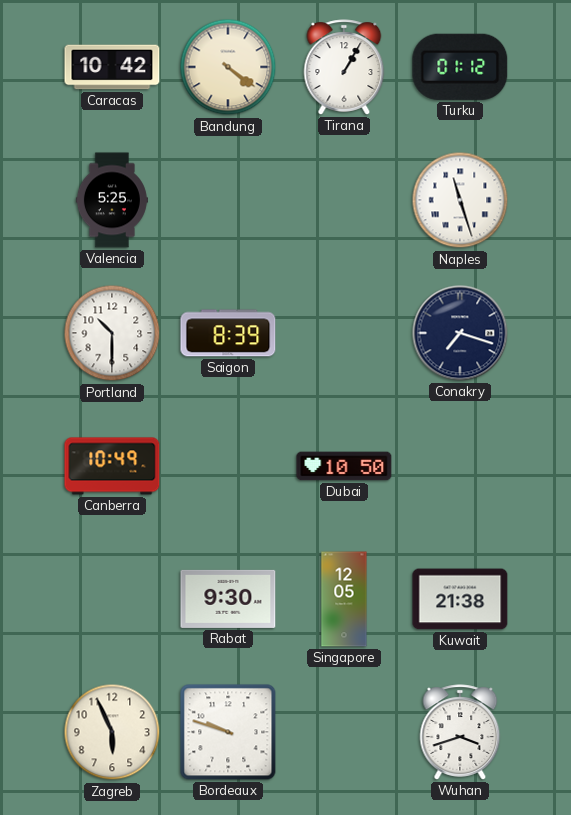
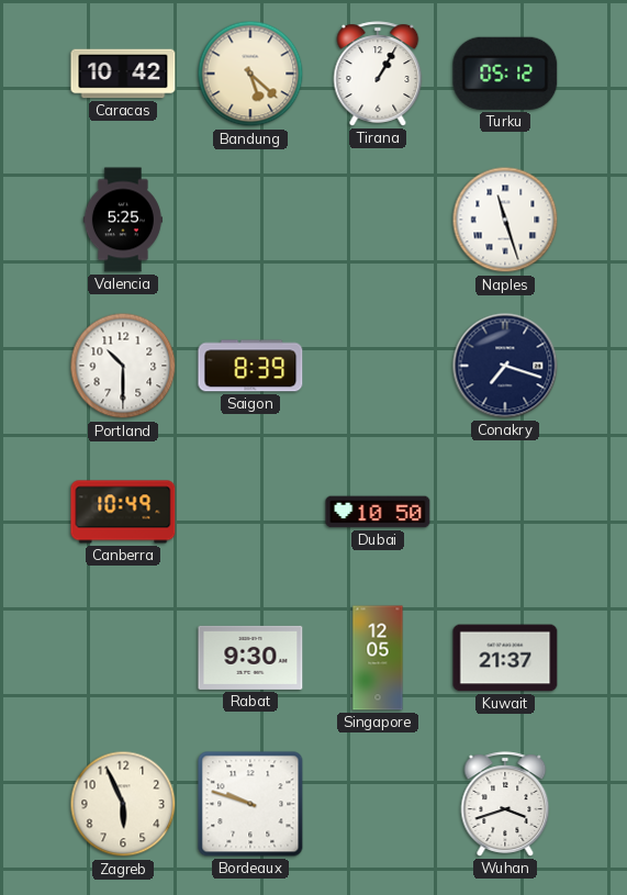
Bandung: 4:21 -> 5:22 (250, 74)
Turku: 01:12 -> 05:12 (505, 74)
Kuwait: 21:38 -> 21:37 (505, 658)
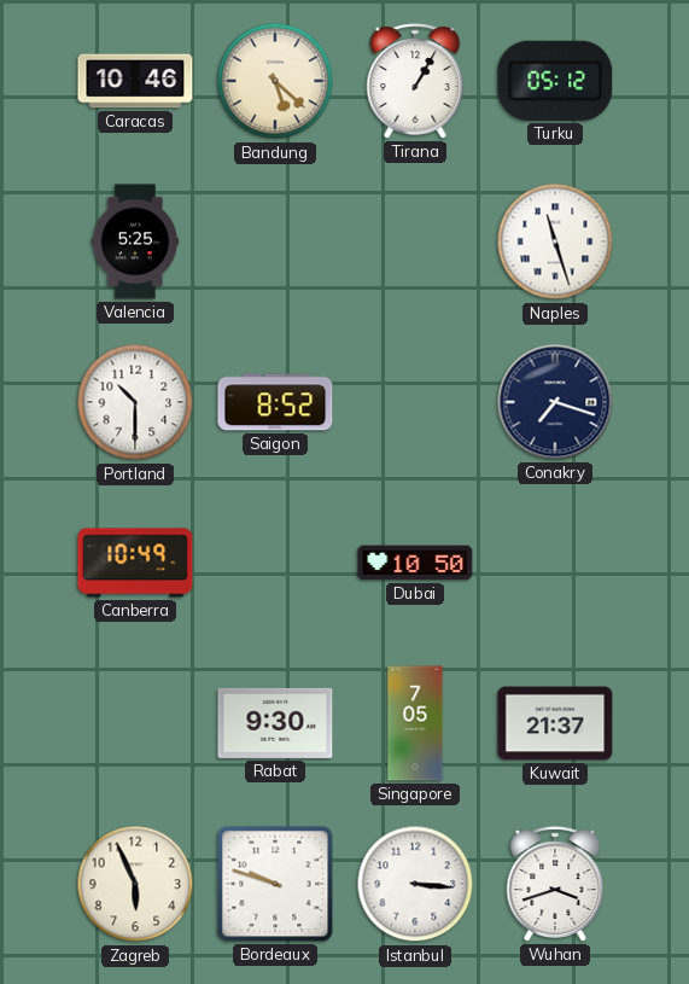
Caracas: 10:42 -> 10:46 (135, 81)
Saigon: 8:39 -> 8:52 (275, 402)
Singapore: 12:05 -> 7:05 (415, 723)
Istanbul: none -> 3:16 (415, 884)
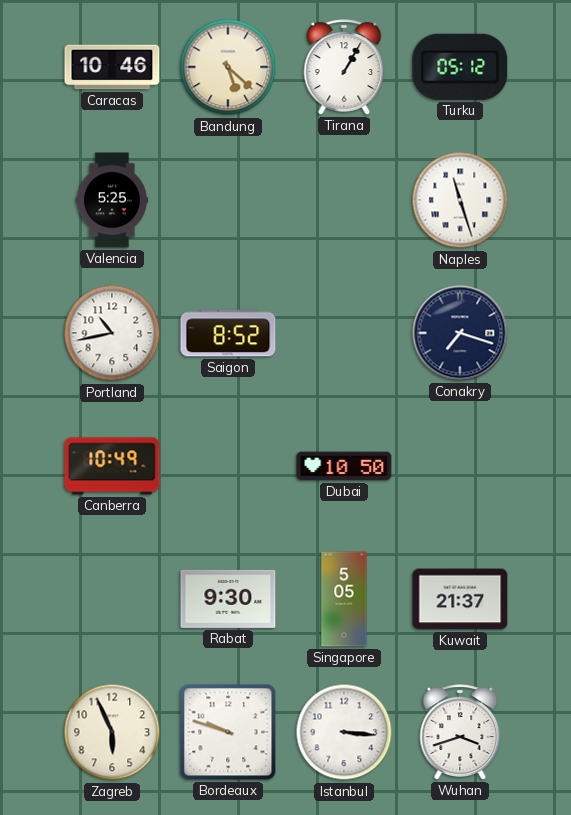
Portland: 10:30 -> 10:43 (112, 333)
Singapore: 7:05 -> 5:05 (344, 599)
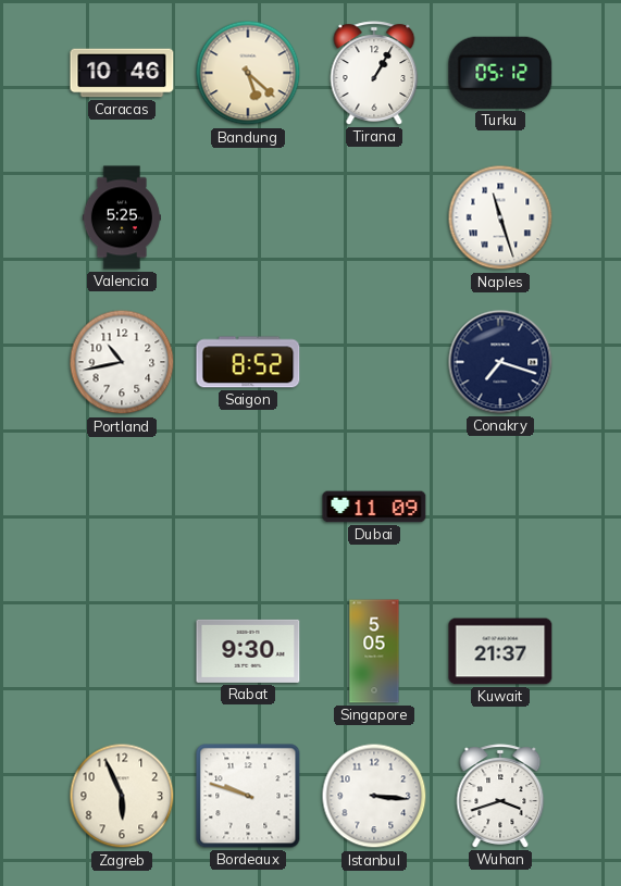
Canberra: 10:49 -> none (112, 466)
Dubai: 10:50 -> 11:09 (374, 507)
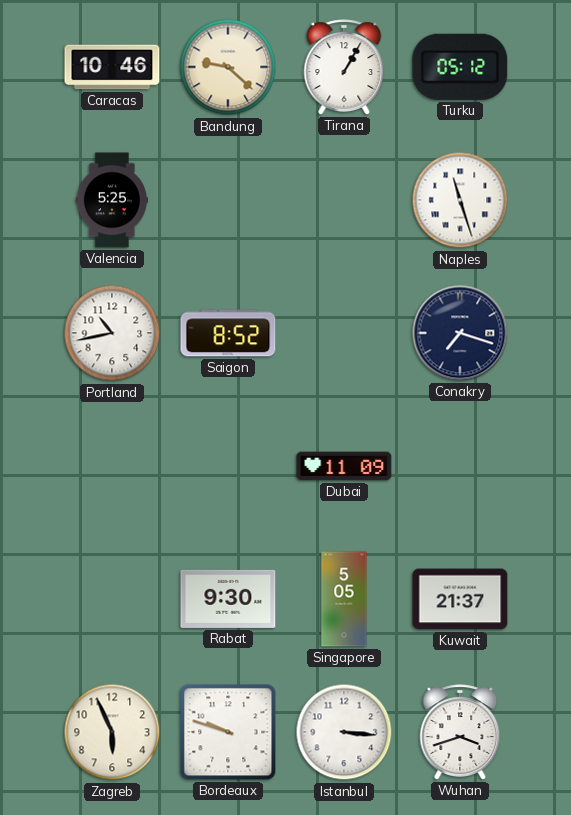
Bandung: 5:22 -> 9:22 (228, 67)
